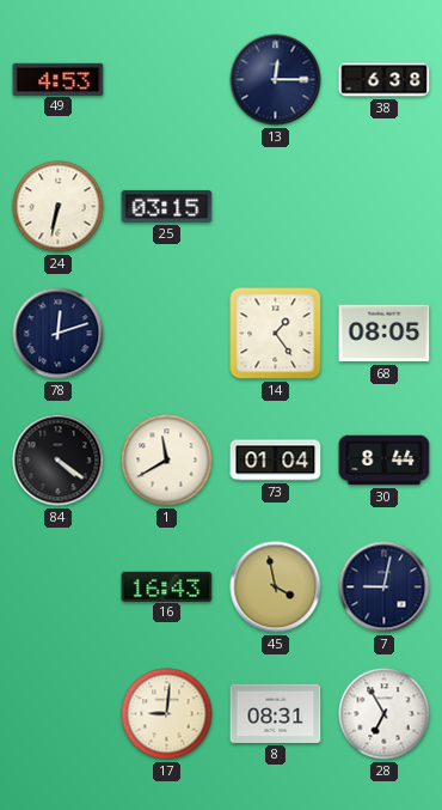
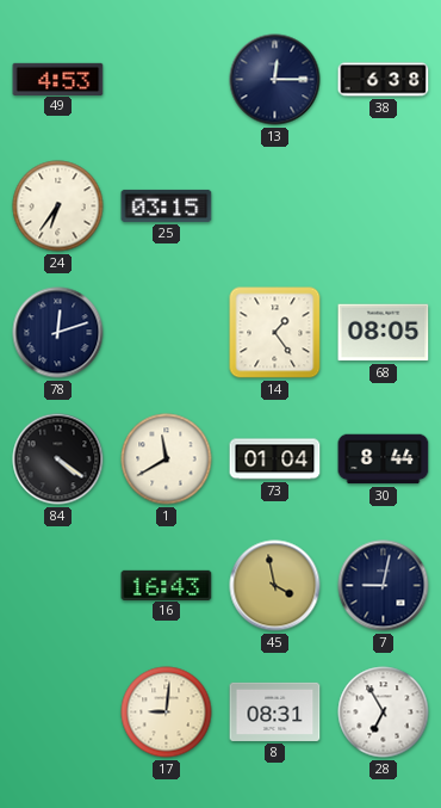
24: 6:32 -> 6:36 (58, 206)
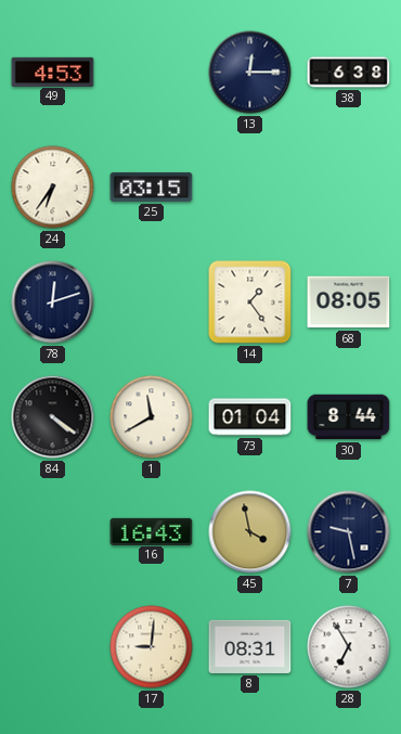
7: 9:02 -> 9:28 (349, 532)
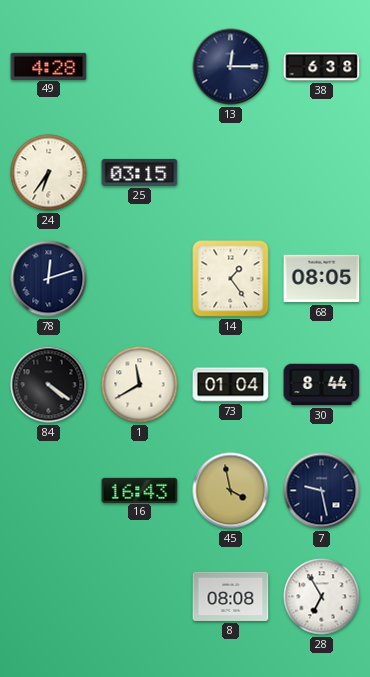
49: 4:53 -> 4:28 (49, 66)
17: 9:01 -> none (152, 647)
8: 08:31 -> 08:08 (231, 596)
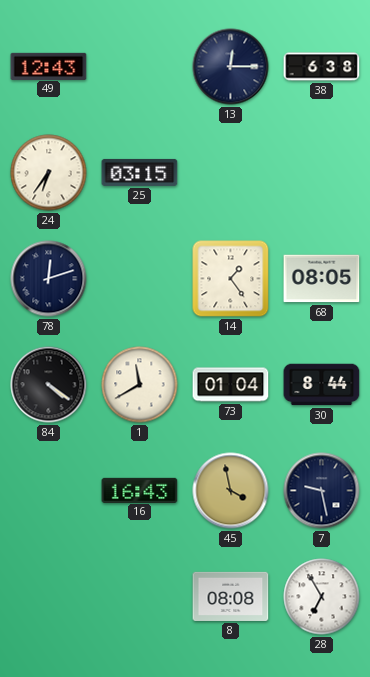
49: 4:28 -> 12:43 (49, 66)
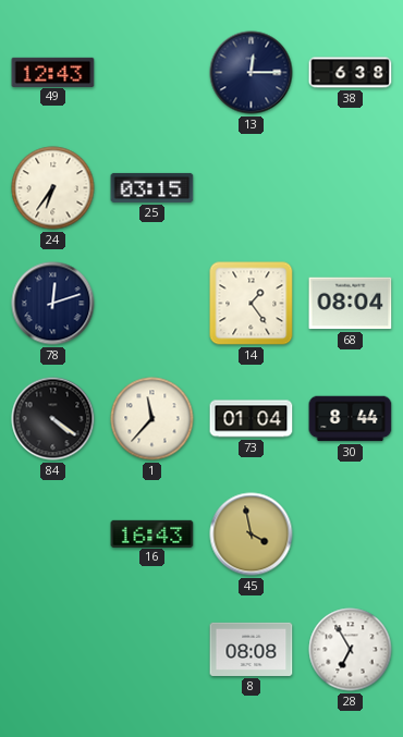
68: 08:05 -> 08:04 (351, 304)
1: 11:40 -> 11:37 (152, 419)
7: 9:28 -> none (322, 491)
